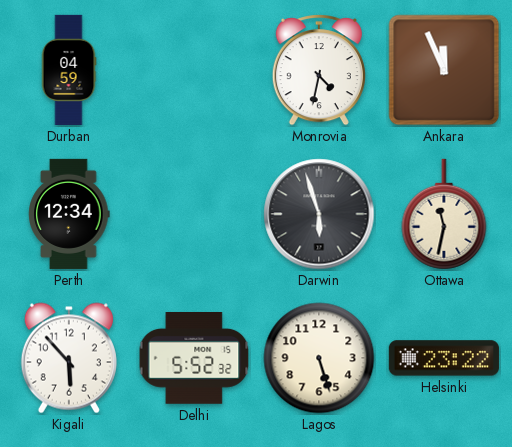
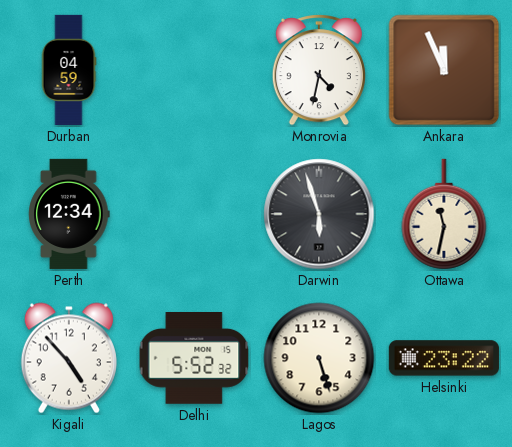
Kigali: 5:53 -> 4:53 (69, 358)
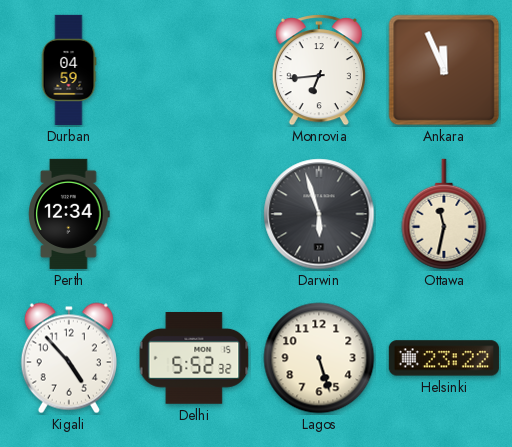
Monrovia: 4:32 -> 6:44 (319, 70)
